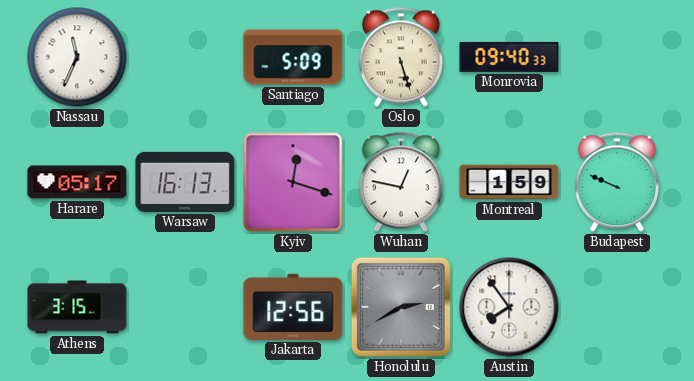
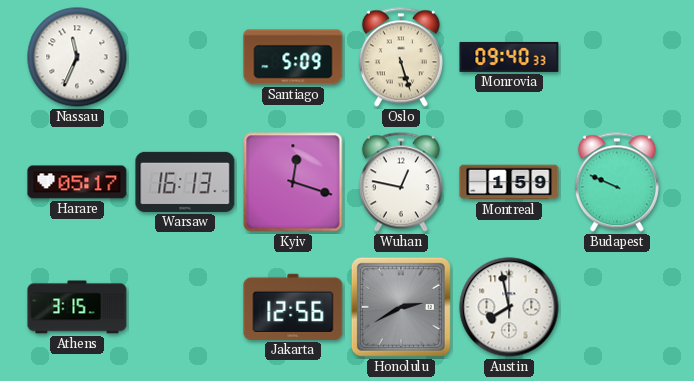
Austin: 7:54 -> 7:58 (509, 307)
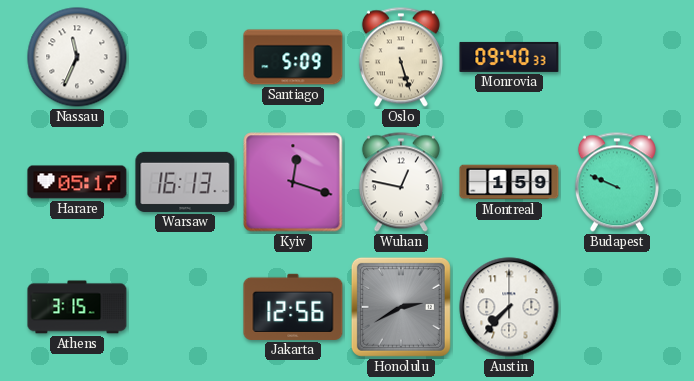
Austin: 7:58 -> 7:37 (509, 307)
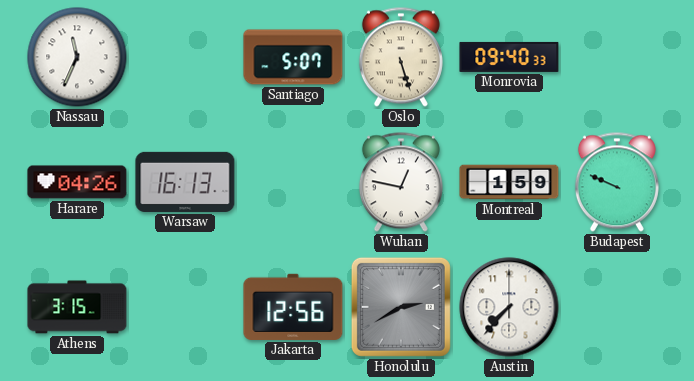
Santiago: 5:09 -> 5:07 (293, 57)
Harare: 05:17 -> 04:26 (77, 182)
Kyiv: 12:18 -> none (293, 182)
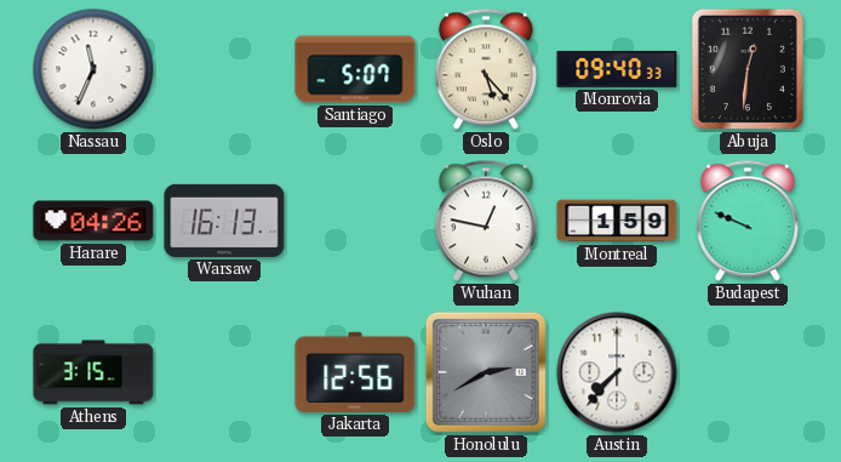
Oslo: 5:27 -> 5:23 (486, 69)
Abuja: none -> 12:31 (748, 69)
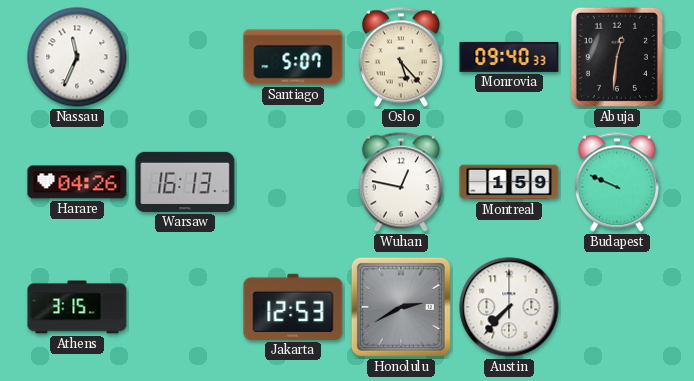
Jakarta: 12:56 -> 12:53 (293, 307)
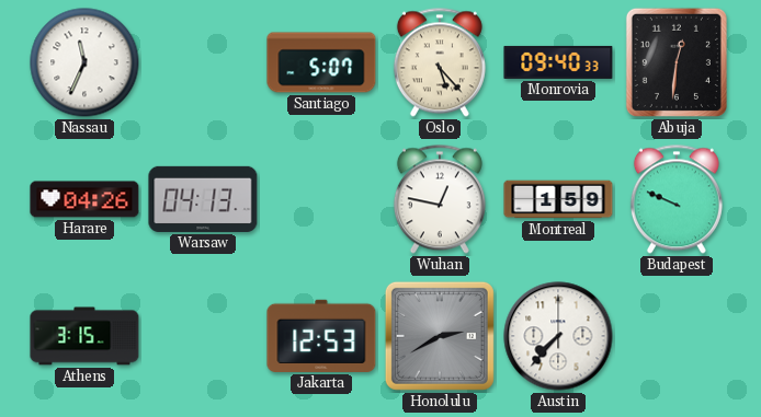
Warsaw: 16:13 -> 04:13 (203, 199)
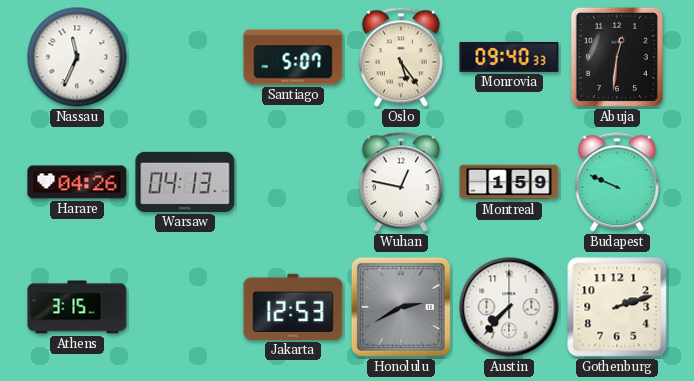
Oslo: 5:23 -> 5:24 (401, 57)
Gothenburg: none -> 2:12 (617, 307)
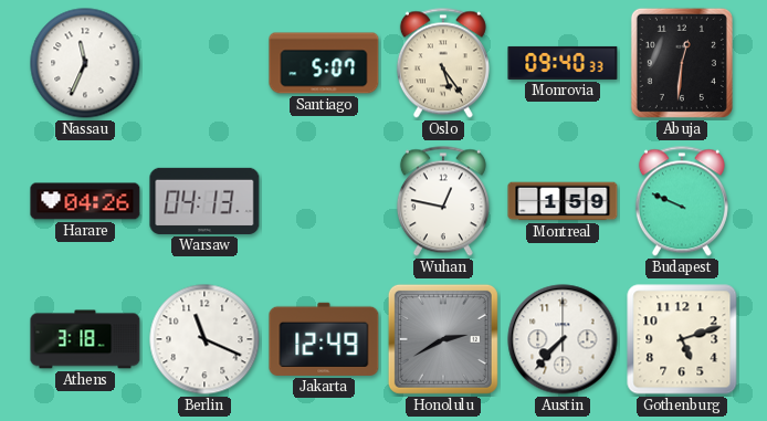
Athens: 3:15 -> 3:18 (85, 339)
Berlin: none -> 11:19 (204, 339)
Jakarta: 12:53 -> 12:49 (324, 339)
Gothenburg: 2:12 -> 5:12 (682, 339)
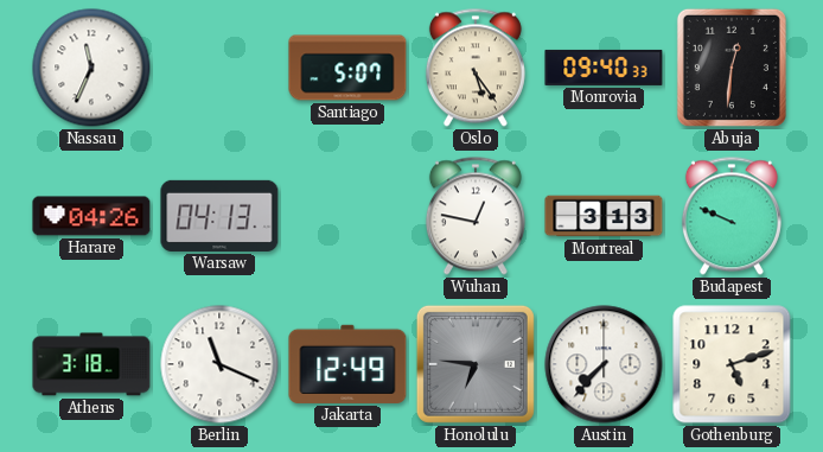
Montreal: 1:59 -> 3:13 (604, 216)
Honolulu: 2:40 -> 6:46 (476, 364)
